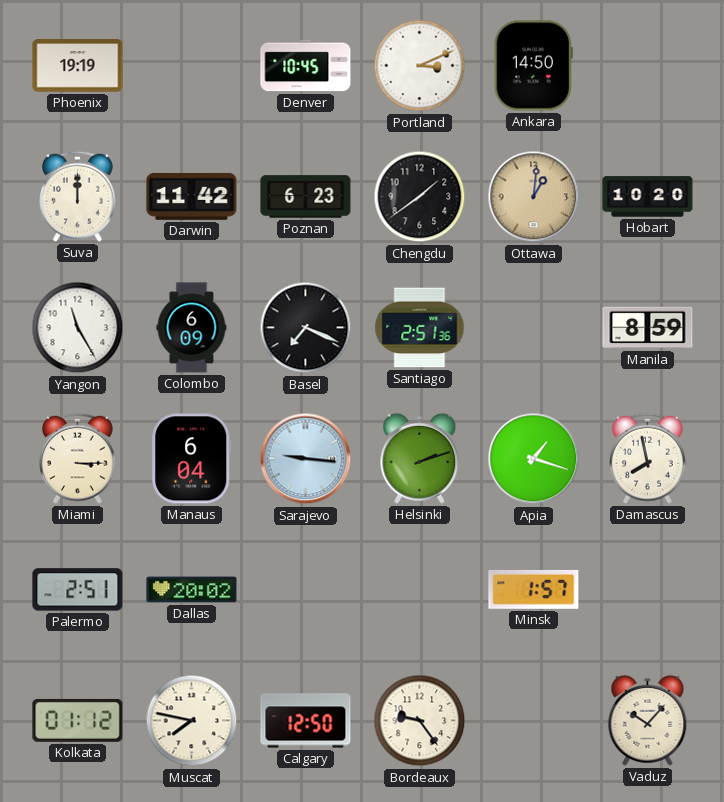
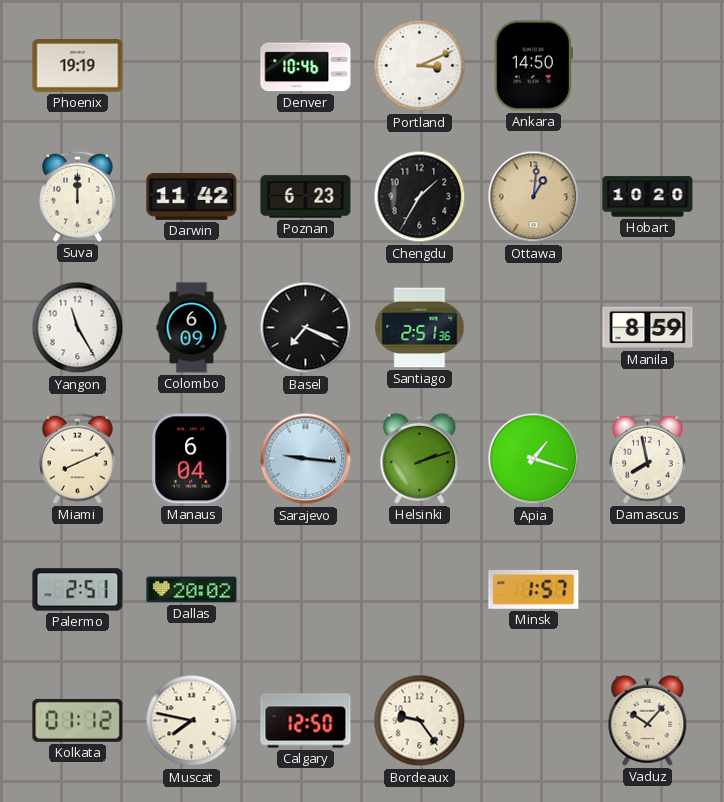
Denver: 10:45 -> 10:46 (306, 66)
Chengdu: 1:39 -> 1:35 (420, 197)
Miami: 3:15 -> 8:11 (78, 458)
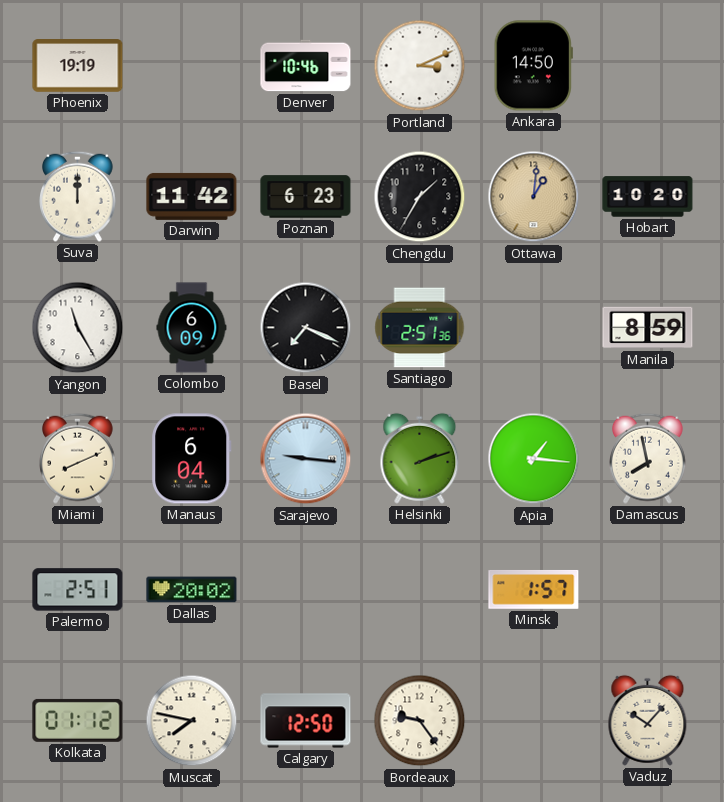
Apia: 1:18 -> 1:16 (534, 459)
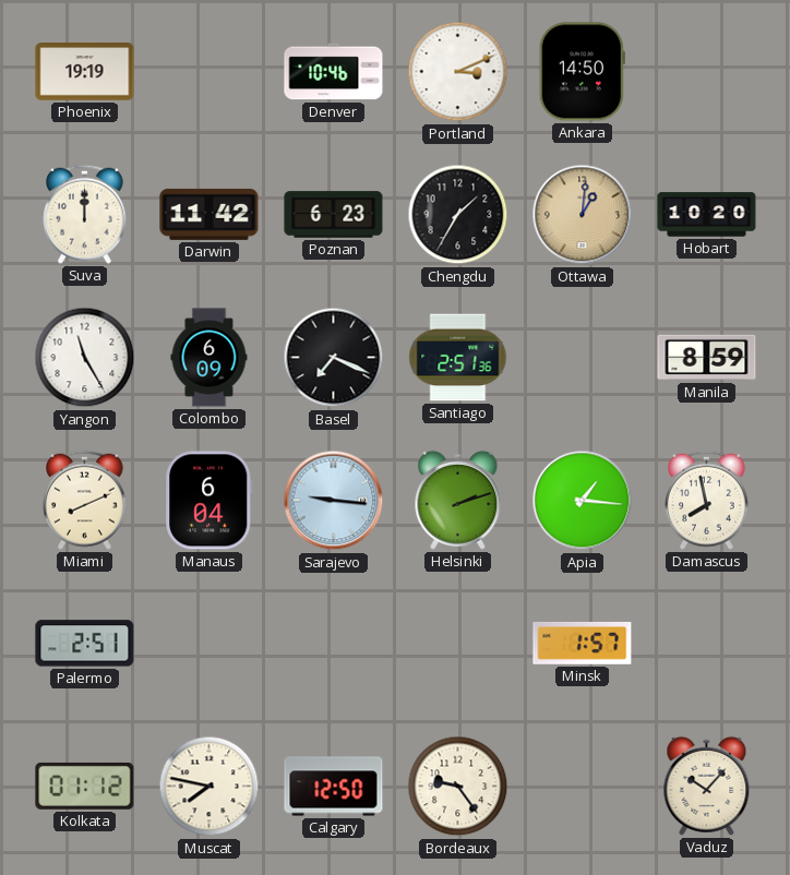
Dallas: 20:02 -> none (192, 590)
